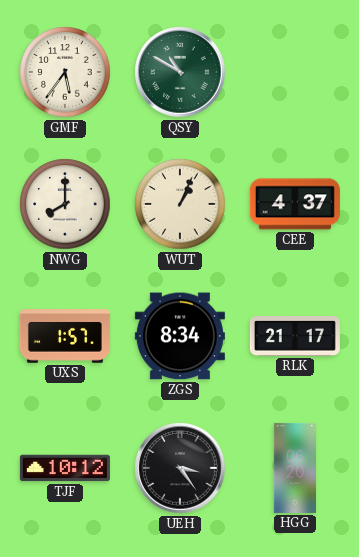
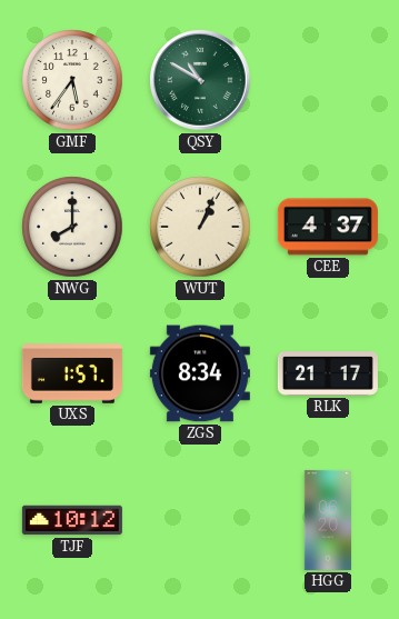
UEH: 3:24 -> none (180, 468)
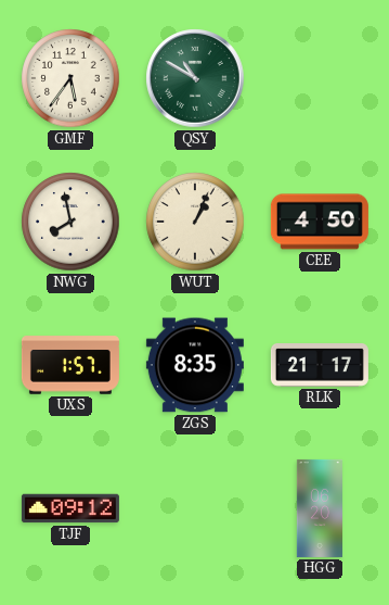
NWG: 8:00 -> 7:58 (70, 222)
CEE: 4:37 -> 4:50 (320, 222)
ZGS: 8:34 -> 8:35 (195, 365)
TJF: 10:12 -> 09:12 (70, 508)
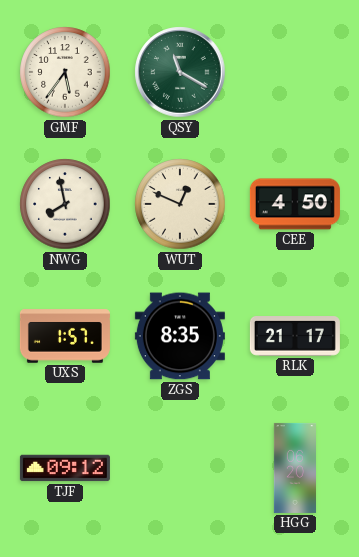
QSY: 10:50 -> 11:20 (180, 72)
WUT: 1:04 -> 12:49 (180, 204)
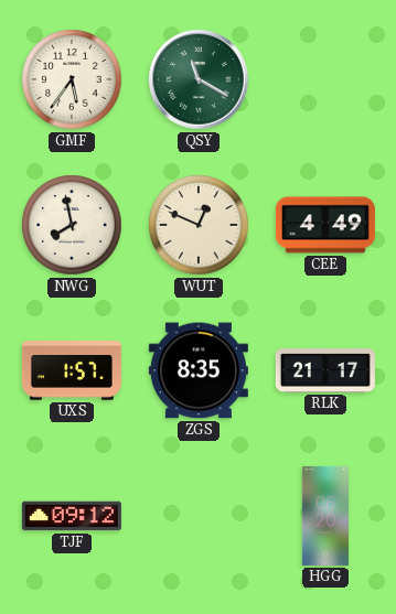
CEE: 4:50 -> 4:49 (325, 225)
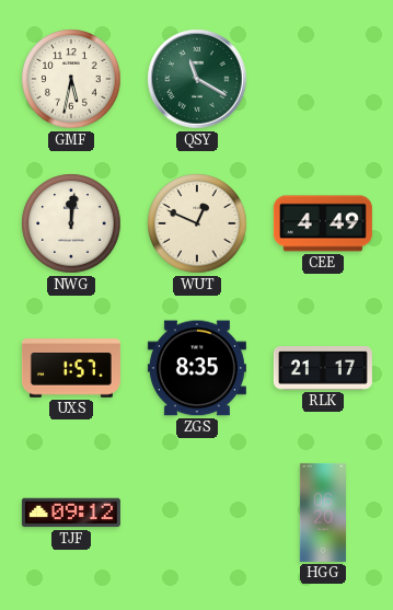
GMF: 5:36 -> 5:32 (71, 79)
NWG: 7:58 -> 12:01 (71, 223)
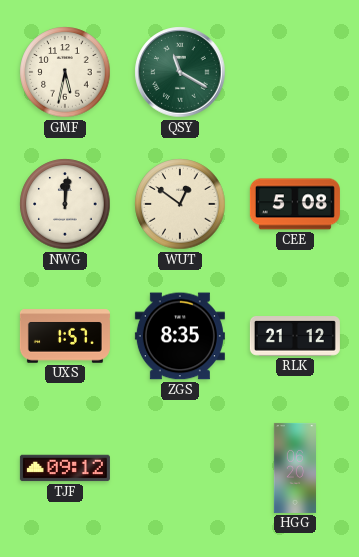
WUT: 12:49 -> 12:51 (180, 204)
CEE: 4:49 -> 5:08 (295, 204)
RLK: 21:17 -> 21:12 (295, 337)
